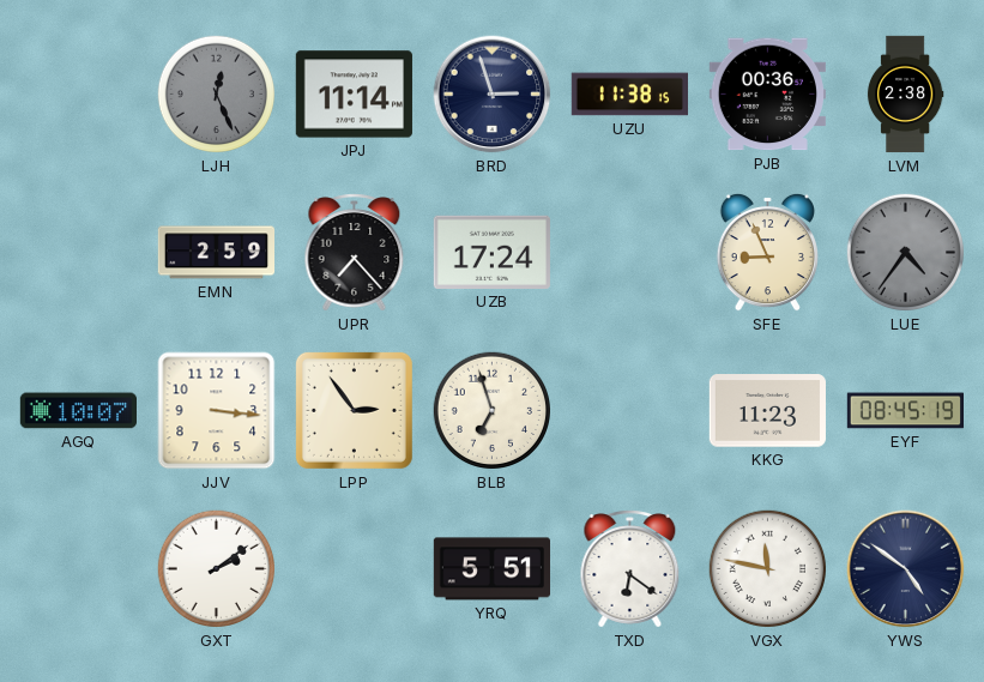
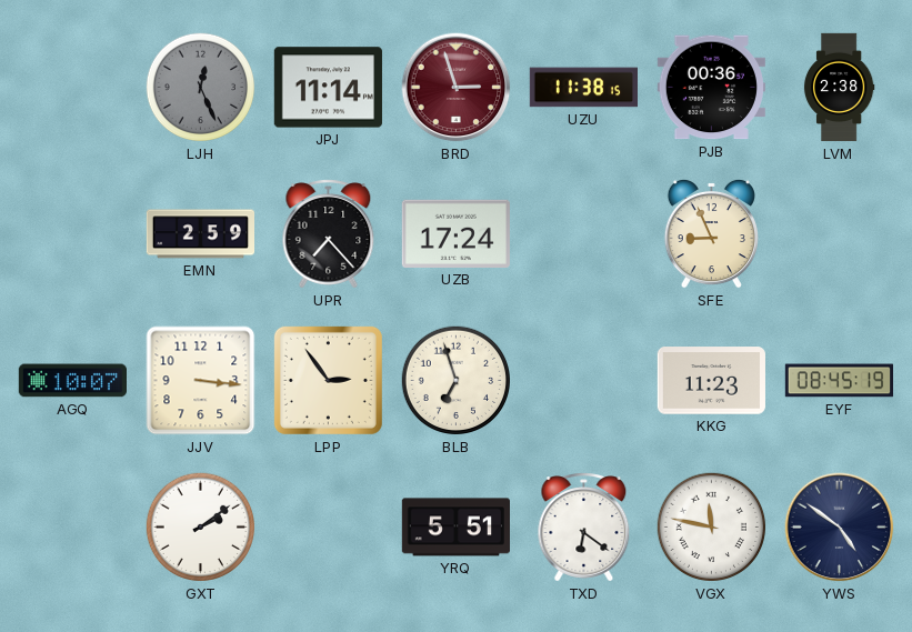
BRD dial: navy -> burgundy (457, 88)
LUE: 4:36 -> none (906, 253)
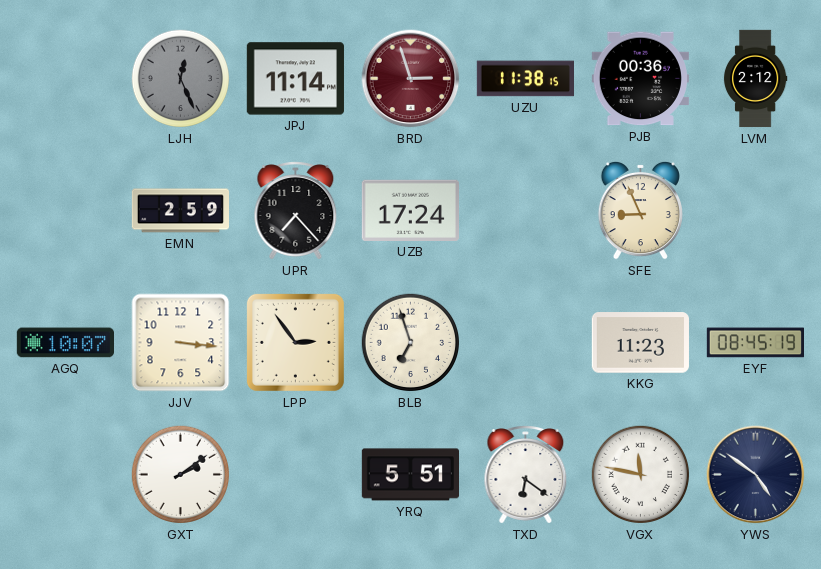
LVM: 2:38 -> 2:12 (755, 79)
